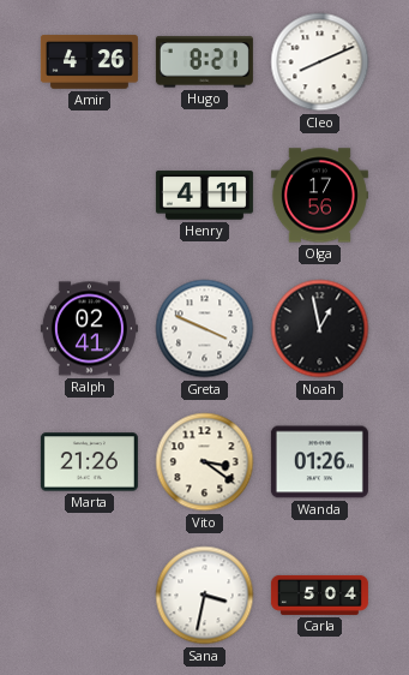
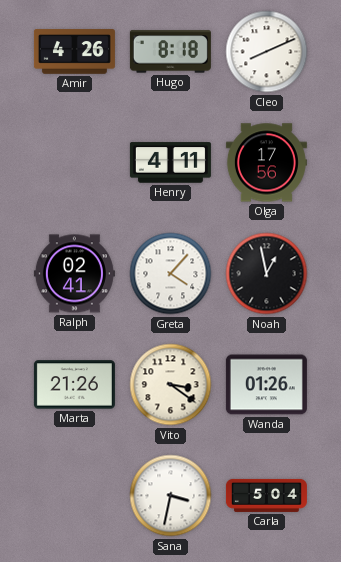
Hugo: 8:21 -> 8:18 (170, 52)
Greta: 3:49 -> 4:07 (171, 274)
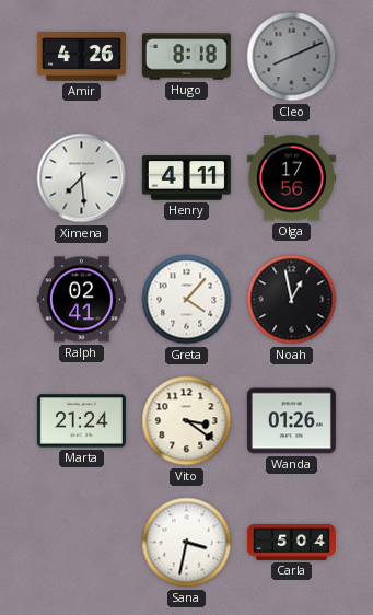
Cleo dial: white -> grey (292, 57)
Ximena: none -> 7:29 (82, 178)
Marta: 21:26 -> 21:24 (81, 421)
